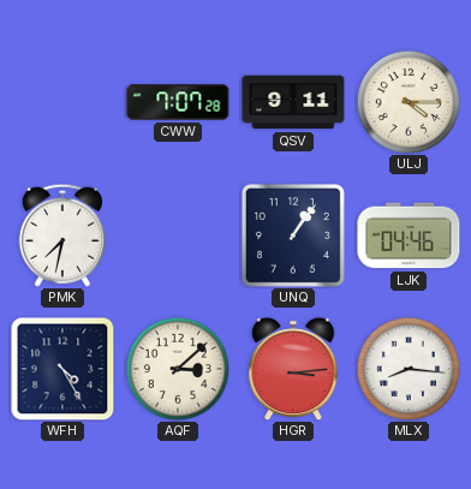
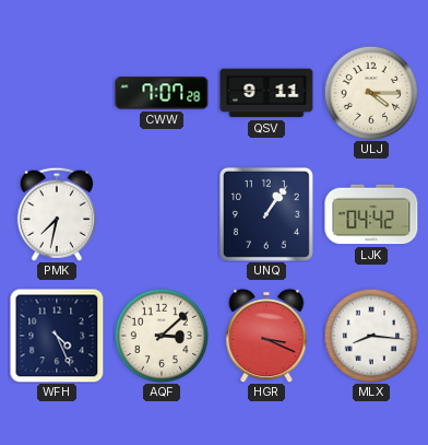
LJK: 04:46 -> 04:42 (371, 214)
WFH: 4:25 -> 4:26 (57, 336)
HGR: 3:14 -> 3:19 (266, 336)
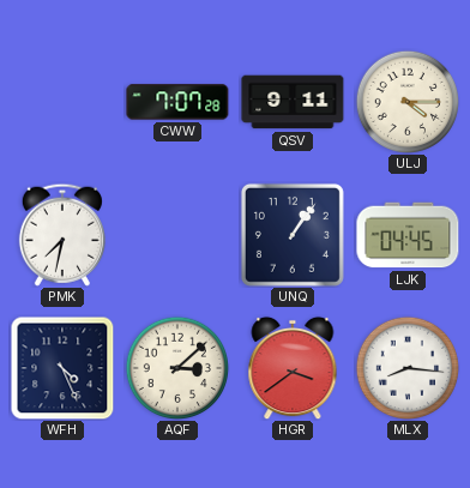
LJK: 04:42 -> 04:45 (408, 235)
HGR: 3:19 -> 3:39 (293, 368)
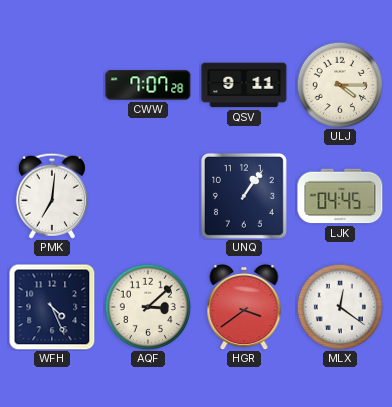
PMK: 7:32 -> 7:01 (52, 196)
MLX: 8:16 -> 12:21 (340, 307)
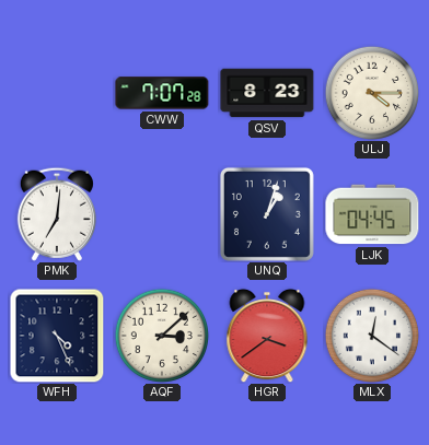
QSV: 9:11 -> 8:23 (267, 93)
UNQ: 1:06 -> 1:03 (267, 214)
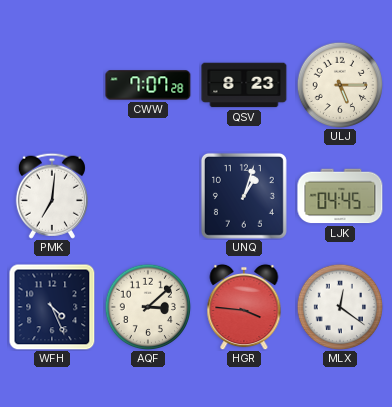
ULJ: 4:15 -> 5:15 (340, 85)
HGR: 3:39 -> 3:46 (244, 307)
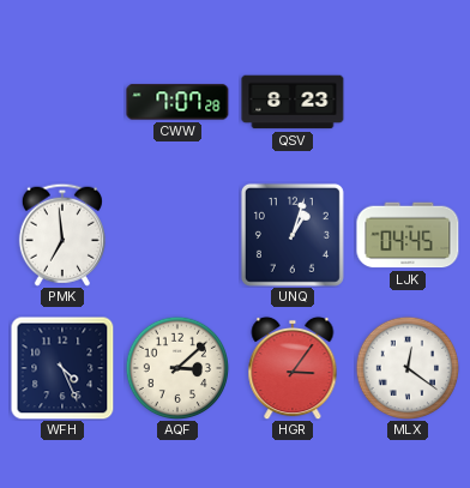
ULJ: 5:15 -> none (340, 85)
PMK: 7:01 -> 6:59 (62, 235)
HGR: 3:46 -> 3:06 (293, 368)
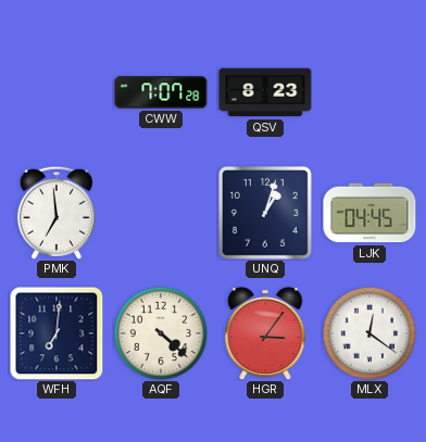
WFH: 4:26 -> 7:01 (57, 333)
AQF: 3:08 -> 4:22 (161, 333)
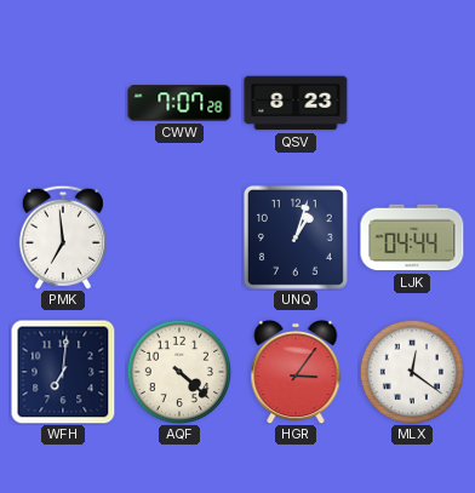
LJK: 04:45 -> 04:44 (412, 237)
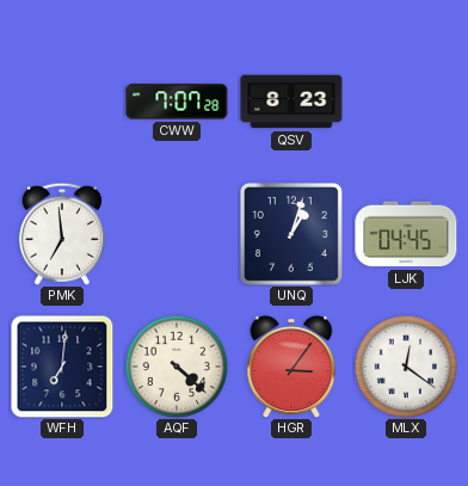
LJK: 04:44 -> 04:45 (406, 234)
